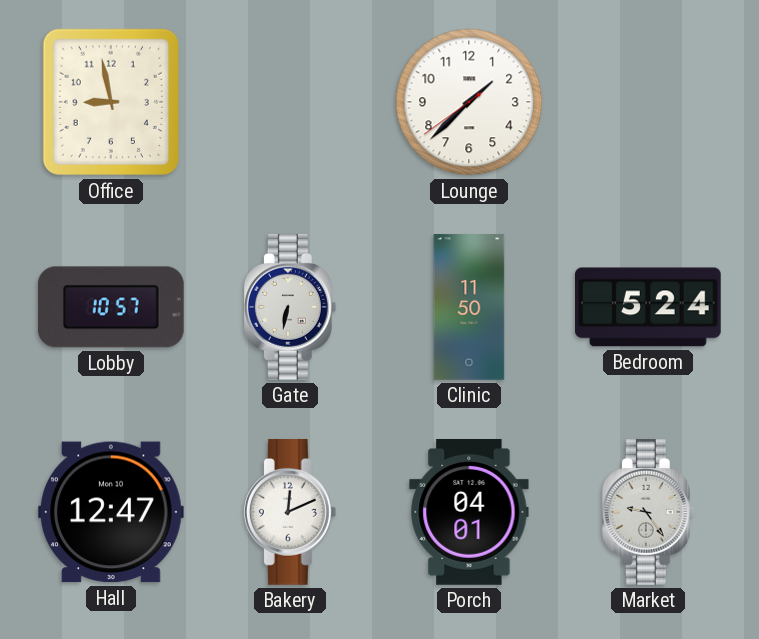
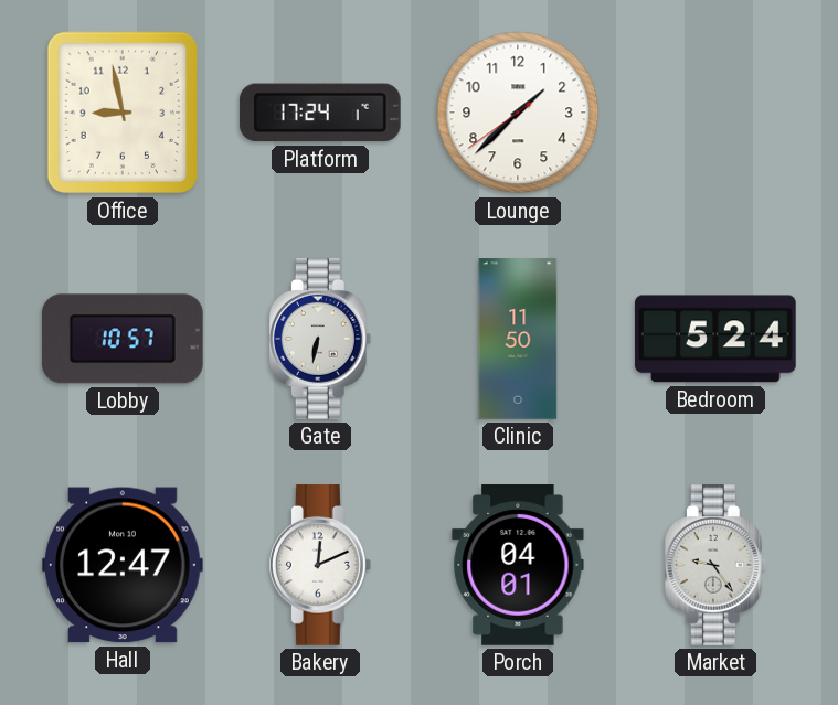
Platform: none -> 17:24 (320, 113)
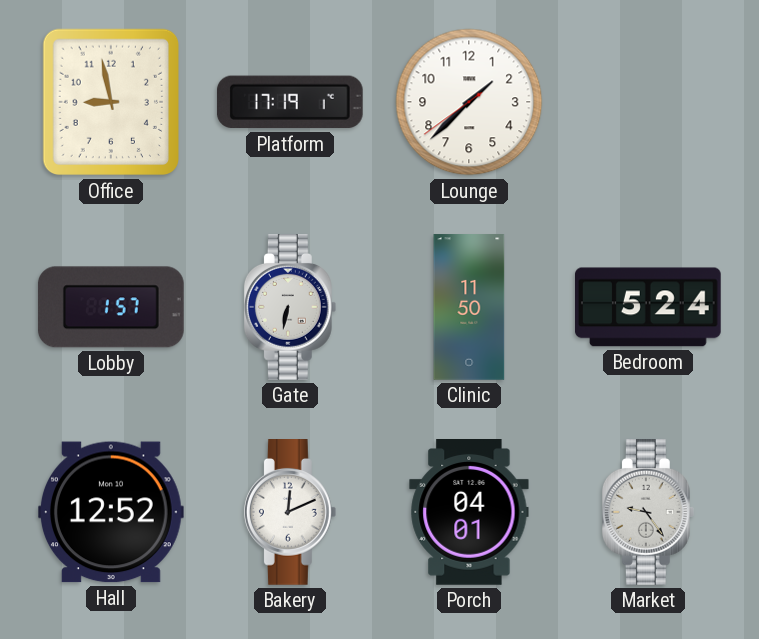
Platform: 17:24 -> 17:19 (290, 102)
Lobby: 10:57 -> 1:57 (111, 307)
Hall: 12:47 -> 12:52 (112, 512)
